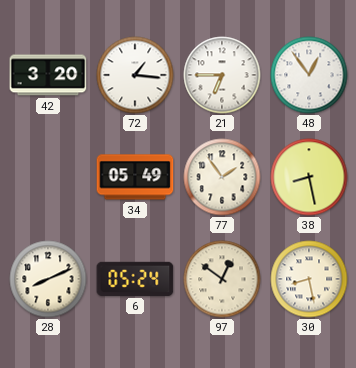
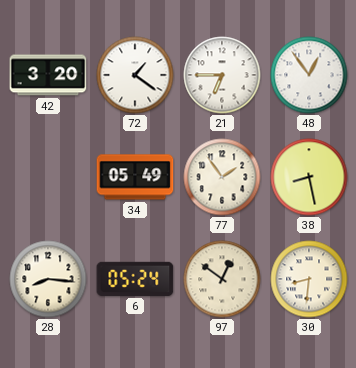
72: 1:16 -> 1:21 (135, 75)
28: 8:11 -> 8:16 (48, 279)
30: 8:28 -> 8:31 (309, 279)
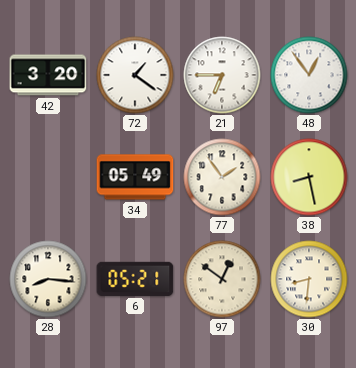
6: 05:24 -> 05:21 (135, 279)
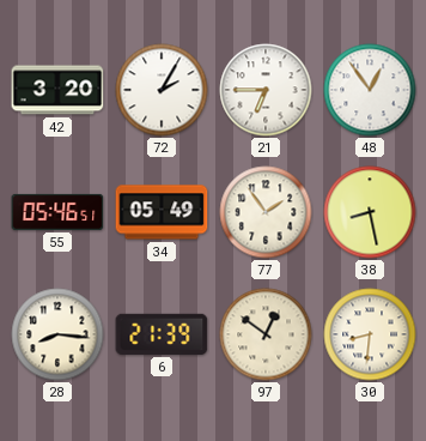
72: 1:21 -> 2:05 (162, 90)
55: none -> 05:46 (57, 212)
6: 05:21 -> 21:39 (162, 334)
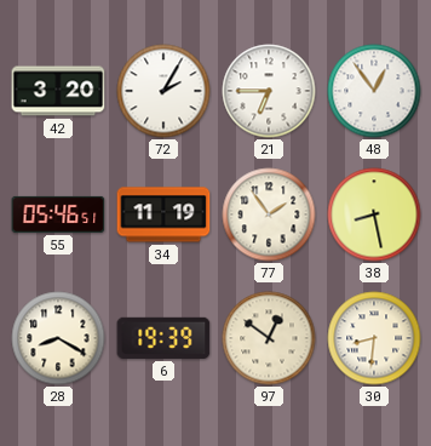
34: 05:49 -> 11:19 (163, 215)
28: 8:16 -> 8:20 (58, 338)
6: 21:39 -> 19:39 (163, 338)
